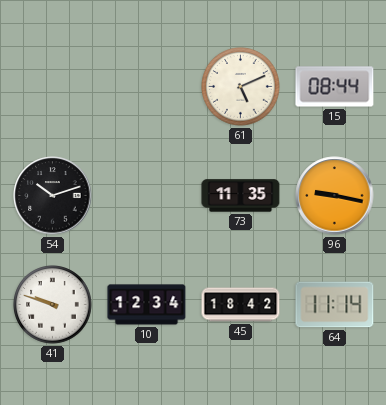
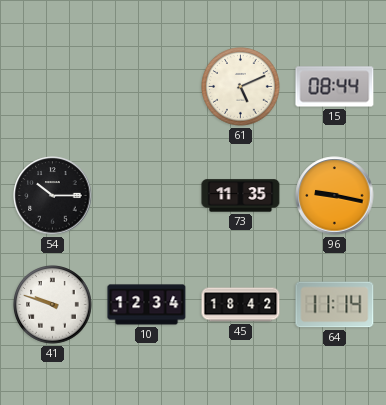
54: 10:12 -> 10:15 (53, 196)
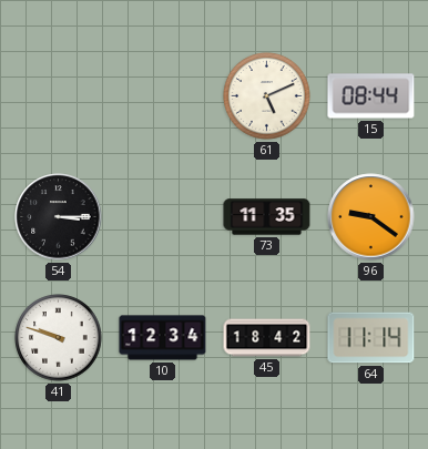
54: 10:15 -> 3:15 (59, 217)
96: 9:17 -> 9:21 (371, 217)
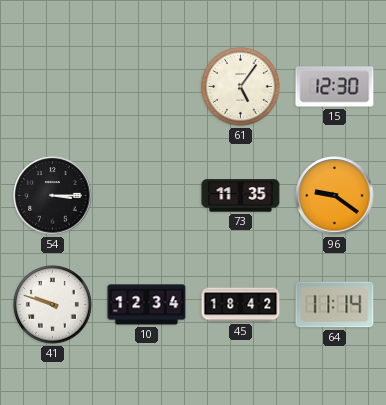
61: 5:11 -> 5:06 (241, 87)
15: 08:44 -> 12:30 (335, 87)
